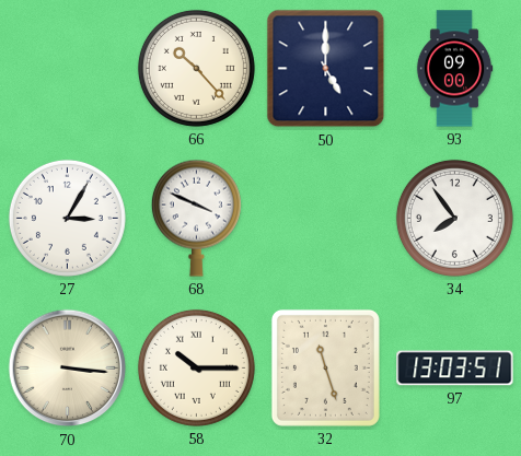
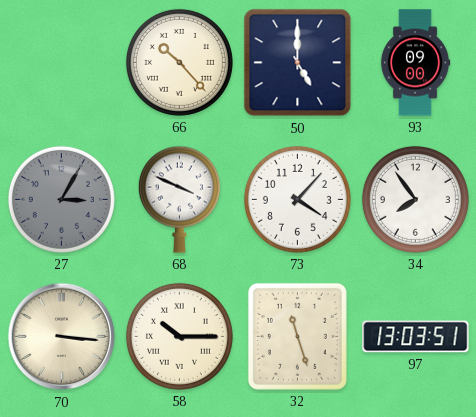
27 dial: white -> grey (61, 199)
73: none -> 4:07 (297, 199)
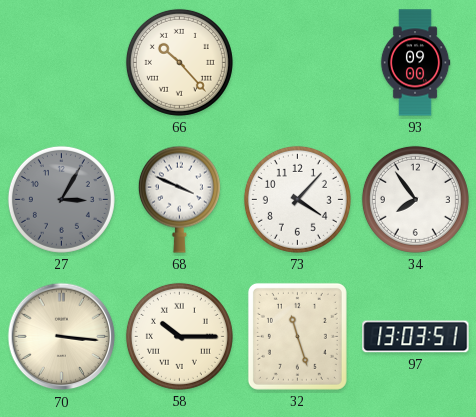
50: 5:00 -> none (298, 63)
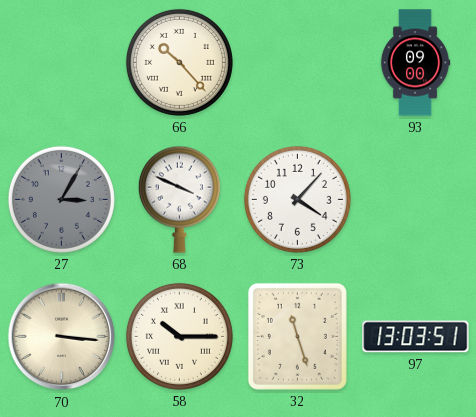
34: 7:54 -> none (415, 199)
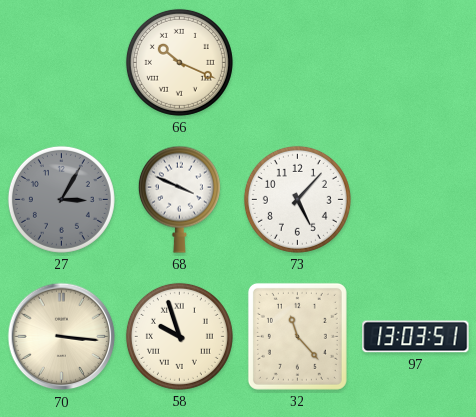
66: 10:23 -> 10:19 (179, 62)
93: 09:00 -> none (415, 63)
73: 4:07 -> 5:07 (297, 199)
58: 10:15 -> 9:57 (179, 336)
32: 11:27 -> 11:23 (297, 336)
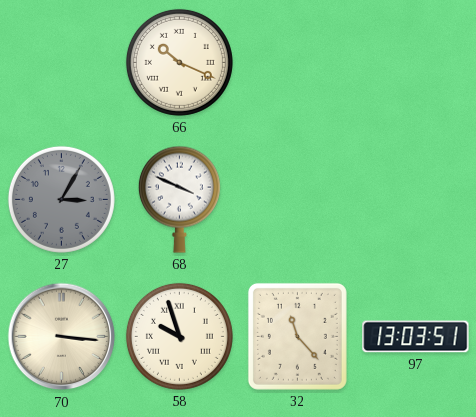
73: 5:07 -> none (297, 199)
